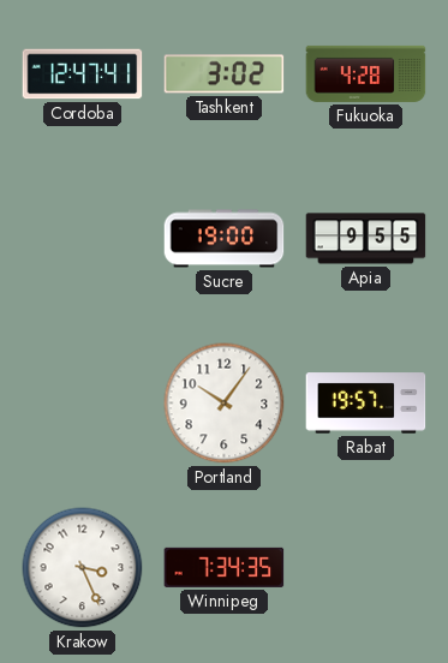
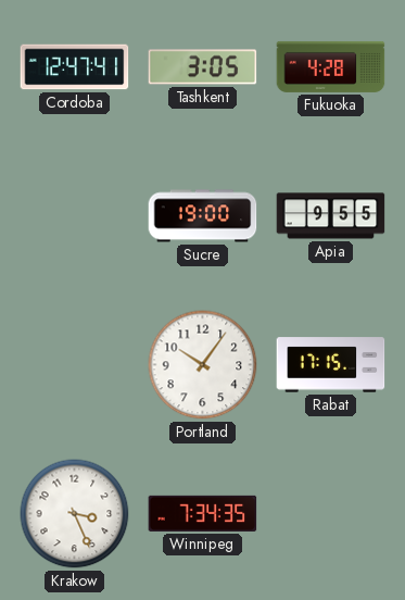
Tashkent: 3:02 -> 3:05 (203, 67)
Rabat: 19:57 -> 17:15 (331, 365)
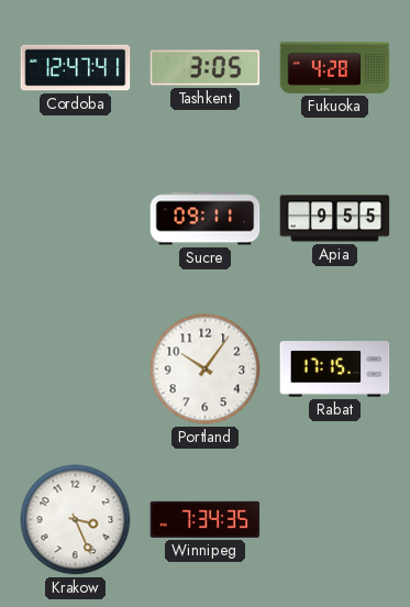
Sucre: 19:00 -> 09:11 (206, 219)
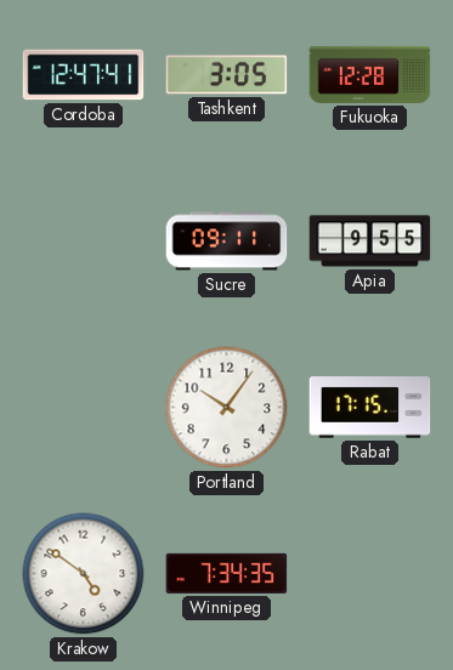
Fukuoka: 4:28 -> 12:28 (370, 74)
Krakow: 3:26 -> 4:51 (84, 574)
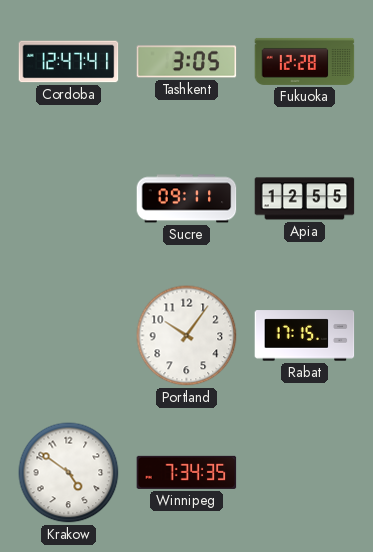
Apia: 9:55 -> 12:55 (305, 199)
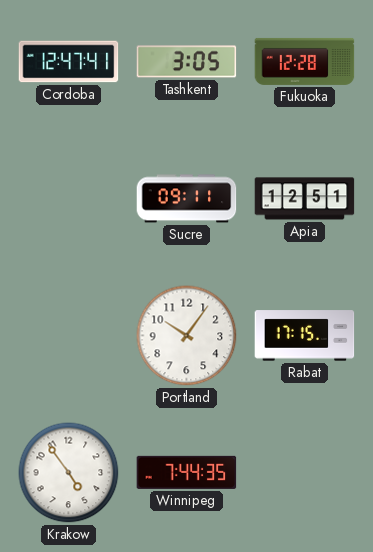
Apia: 12:55 -> 12:51 (305, 199)
Krakow: 4:51 -> 4:54 (69, 473)
Winnipeg: 7:34 -> 7:44 (187, 472)
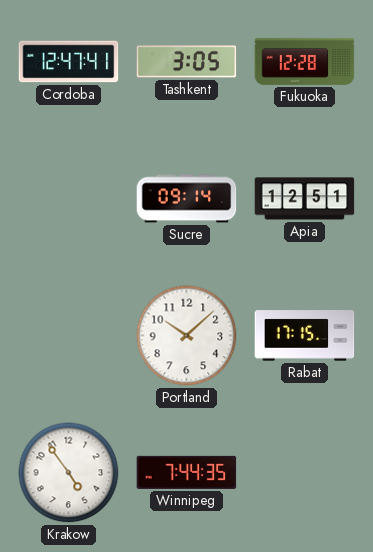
Sucre: 09:11 -> 09:14 (187, 199)
Portland: 10:06 -> 10:08 (187, 336)
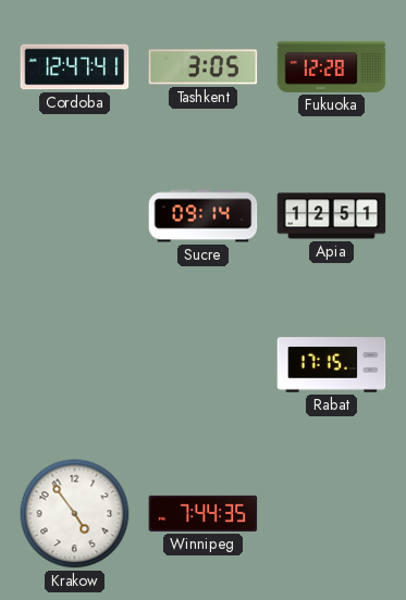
Portland: 10:08 -> none (187, 336)
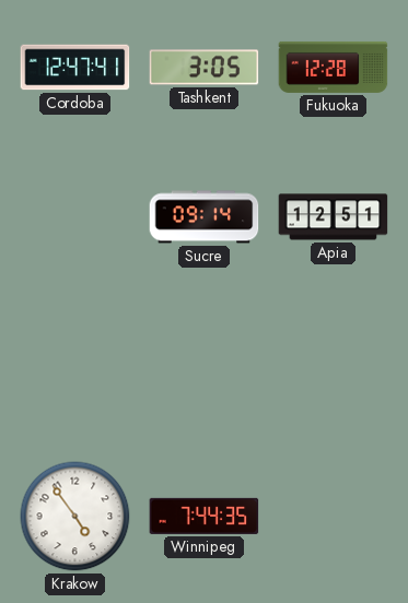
Rabat: 17:15 -> none (332, 365)
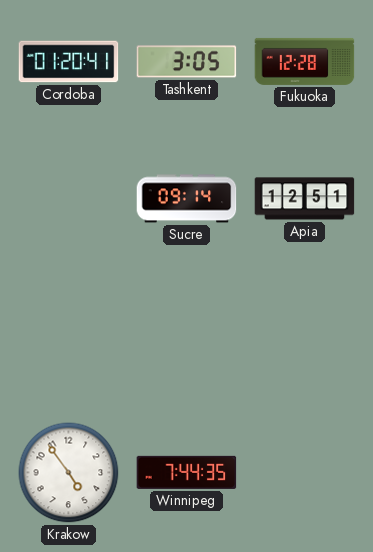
Cordoba: 12:47 -> 01:20 (69, 62)
